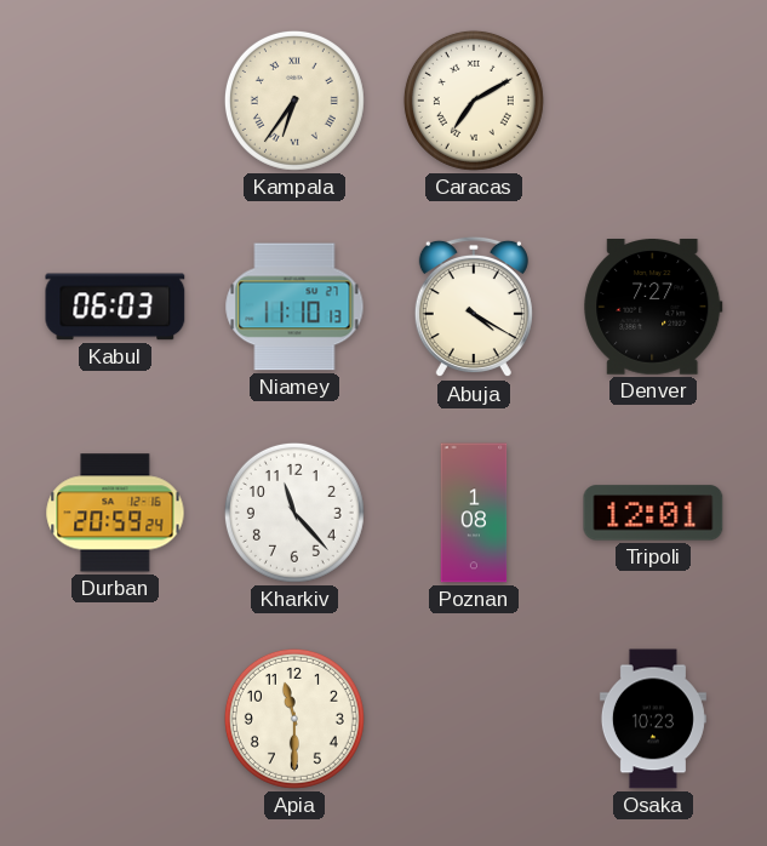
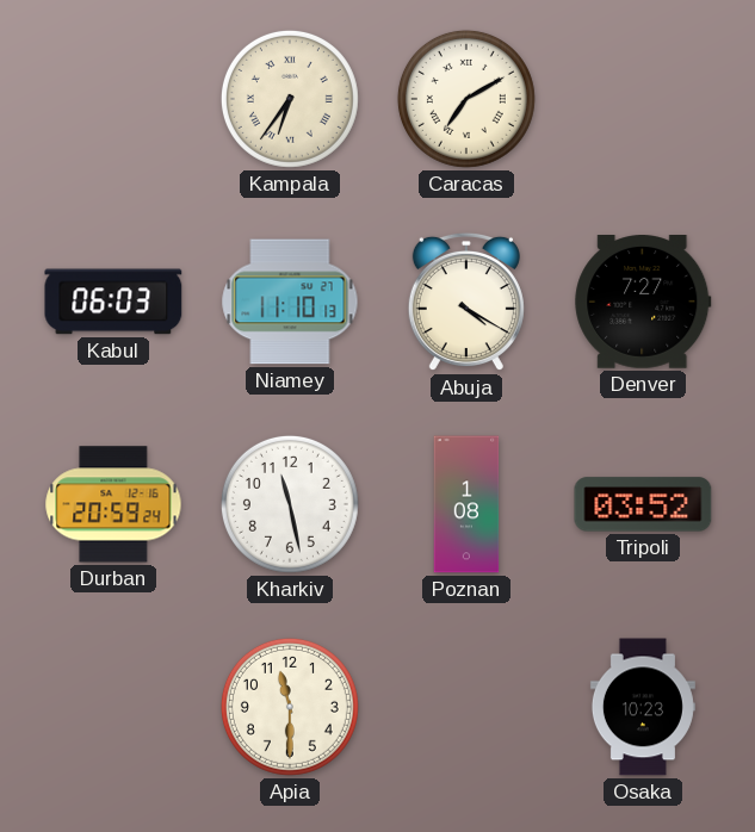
Kharkiv: 11:23 -> 11:28 (290, 504)
Tripoli: 12:01 -> 03:52 (643, 504)
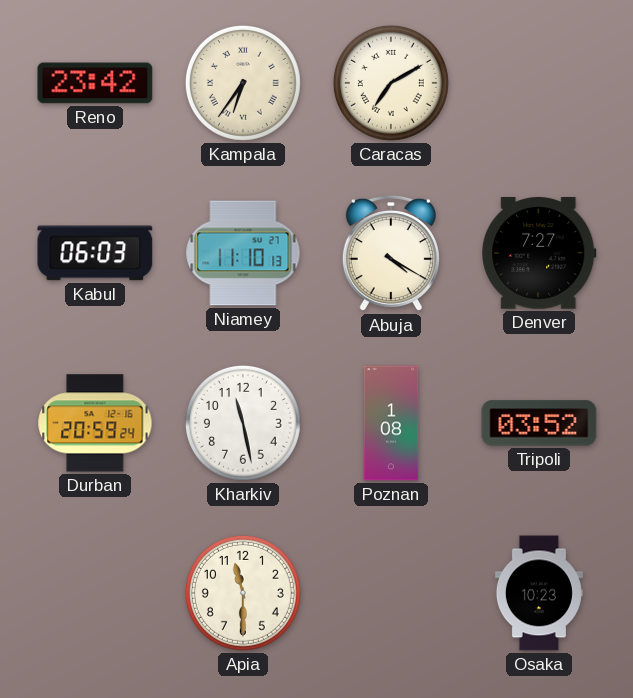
Reno: none -> 23:42 (95, 83)
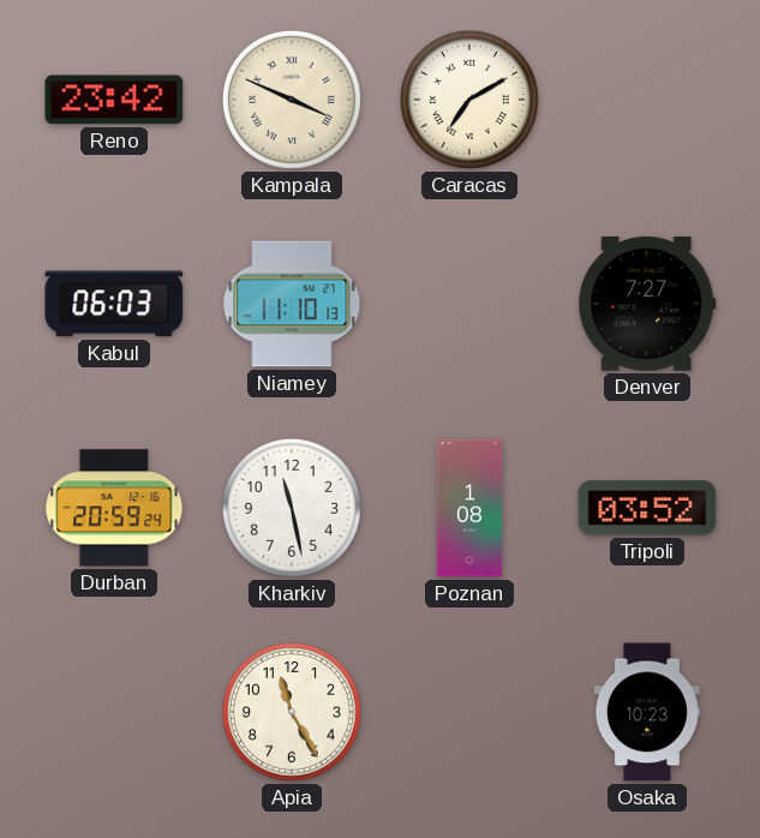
Kampala: 6:36 -> 3:49 (292, 100)
Abuja: 4:20 -> none (391, 253)
Apia: 11:30 -> 11:25 (292, 712)
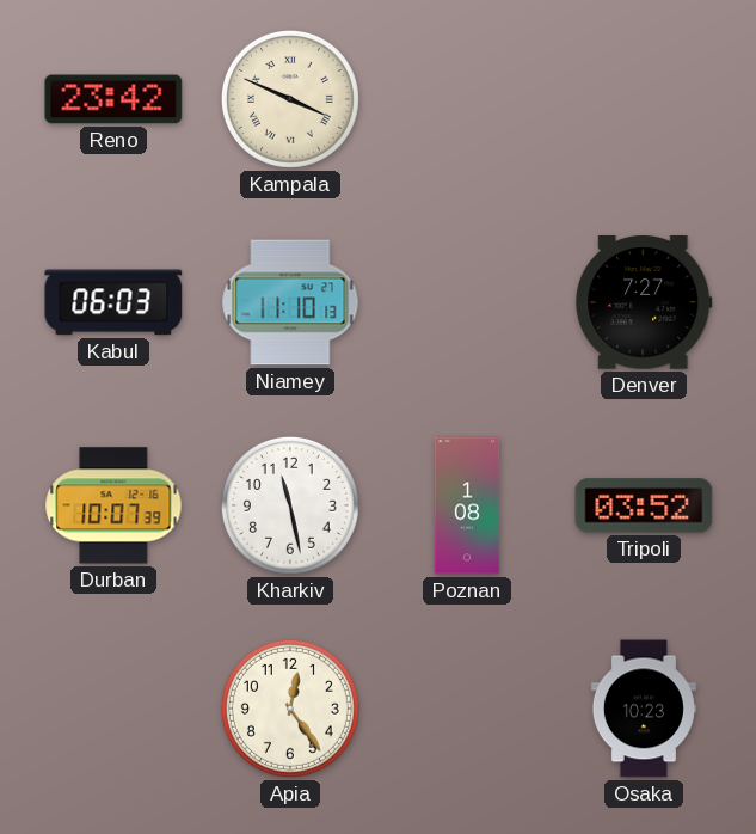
Caracas: 7:10 -> none (469, 100)
Durban: 20:59 -> 10:07 (113, 505)
Apia: 11:25 -> 12:24 (290, 709)
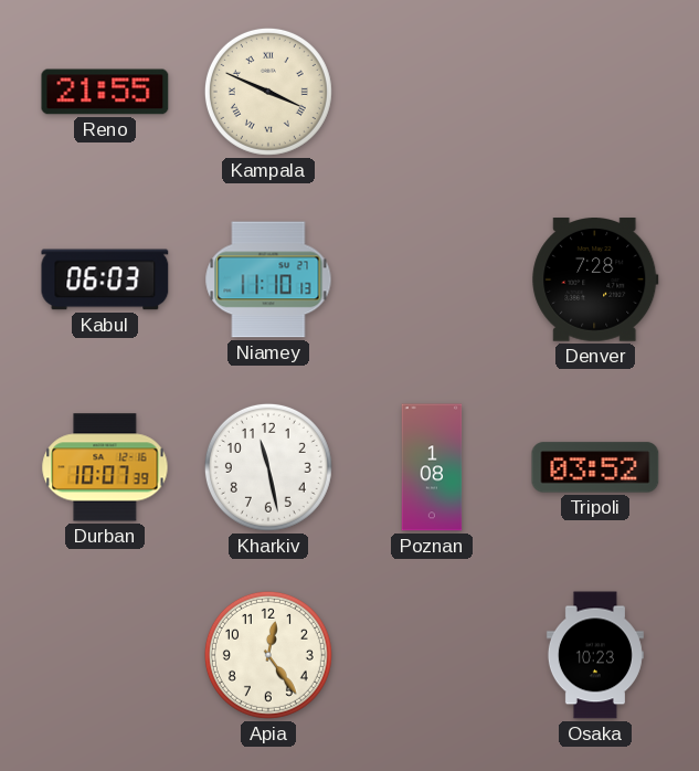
Reno: 23:42 -> 21:55 (105, 92)
Denver: 7:27 -> 7:28 (595, 281)
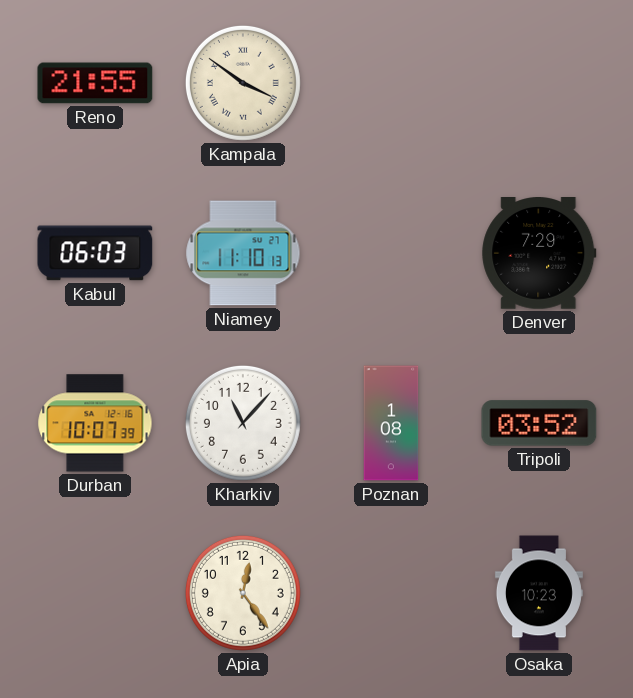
Kampala: 3:49 -> 3:51 (243, 83)
Denver: 7:28 -> 7:29 (539, 254)
Kharkiv: 11:28 -> 11:07 (243, 423)
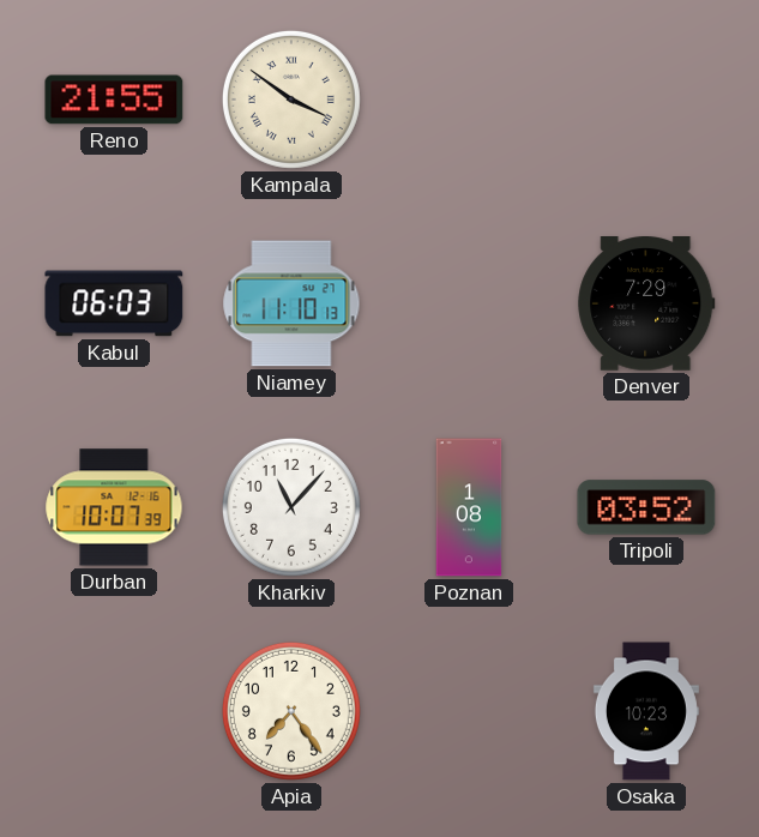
Apia: 12:24 -> 7:24 (291, 711)
